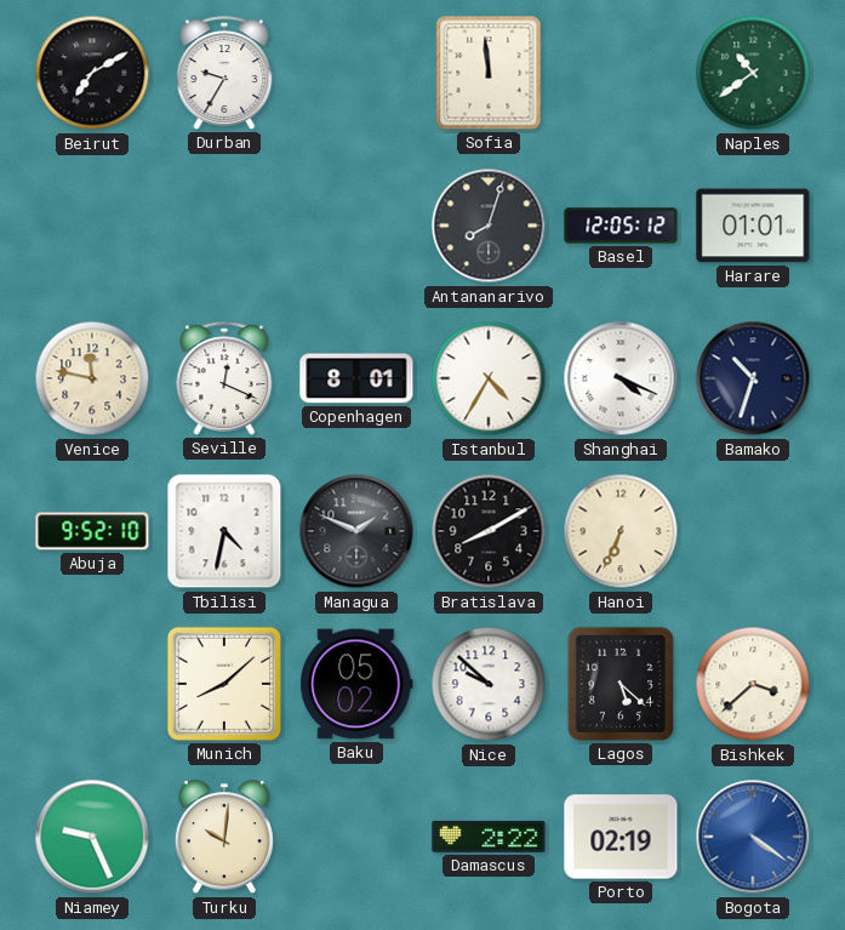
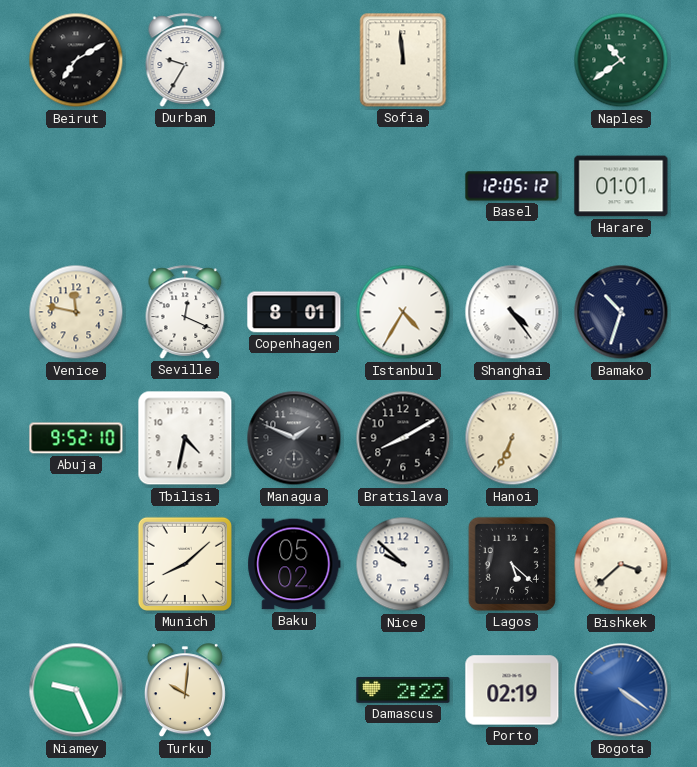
Antananarivo: 8:03 -> none (489, 226)
Shanghai: 4:19 -> 4:24 (512, 312)
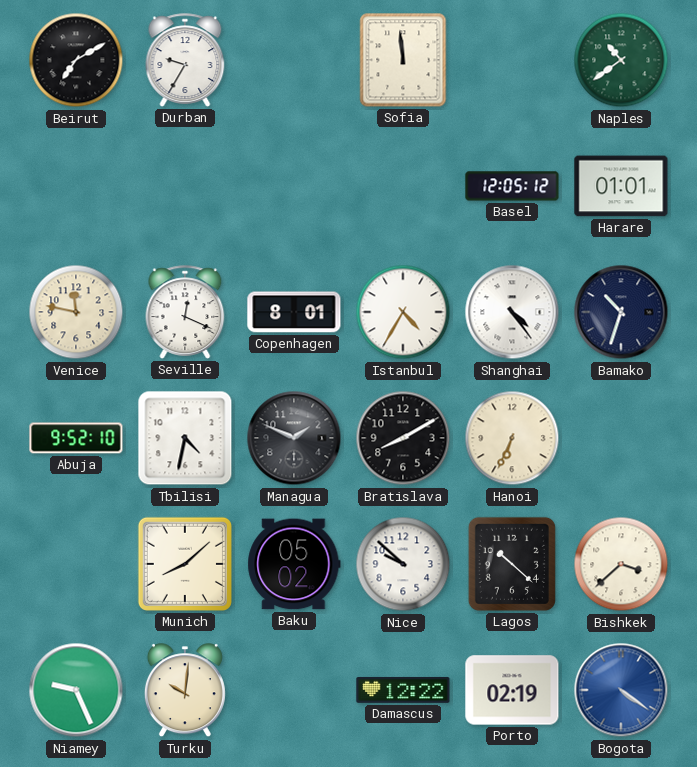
Lagos: 5:22 -> 10:22 (512, 564)
Damascus: 2:22 -> 12:22 (403, 690)
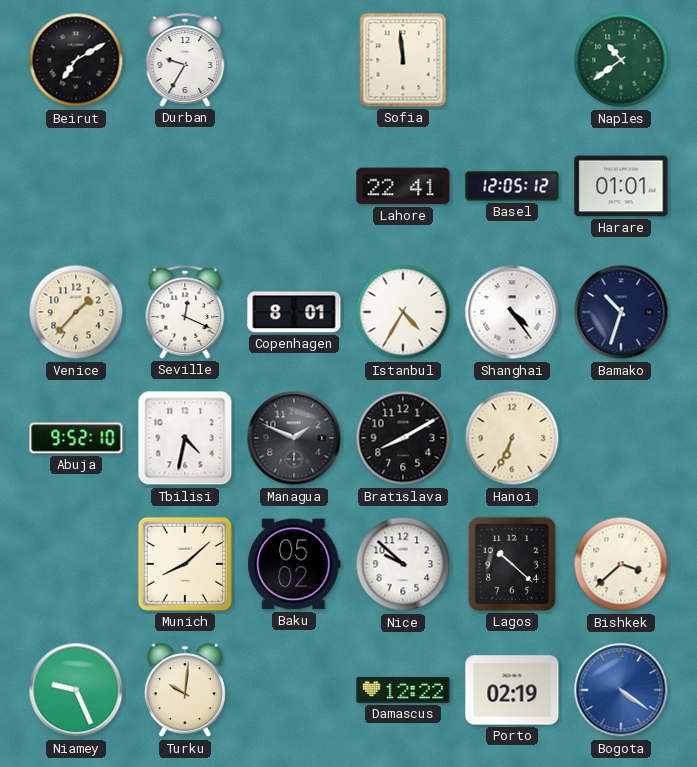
Lahore: none -> 22:41 (403, 186)
Venice: 11:47 -> 1:37 (76, 312)
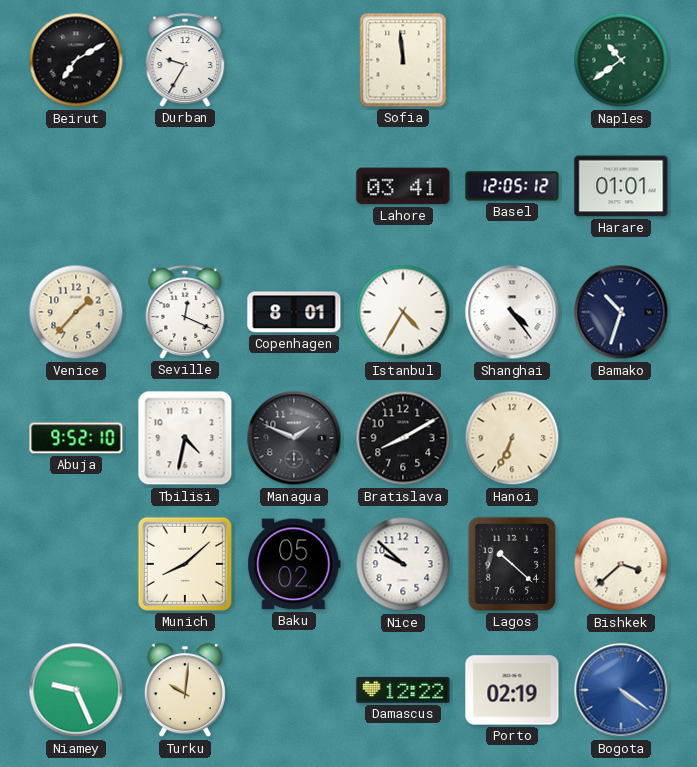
Lahore: 22:41 -> 03:41 (403, 186)
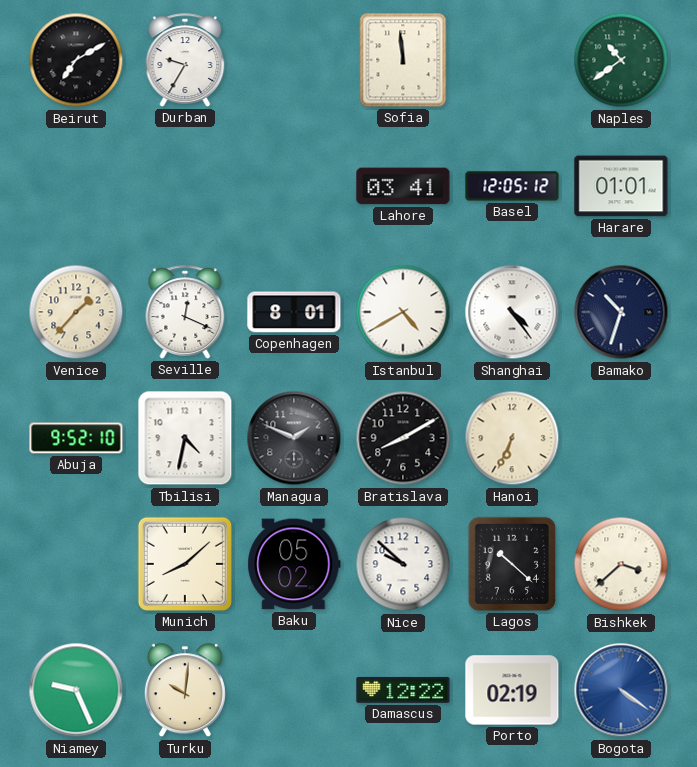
Istanbul: 4:35 -> 4:40 (403, 312)
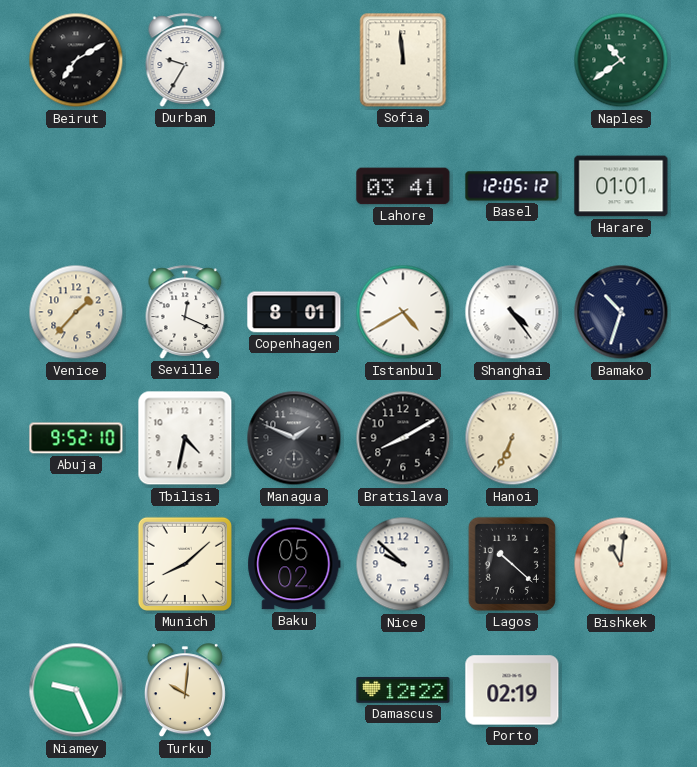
Bishkek: 3:38 -> 11:01 (621, 564)
Bogota: 4:21 -> none (621, 690)
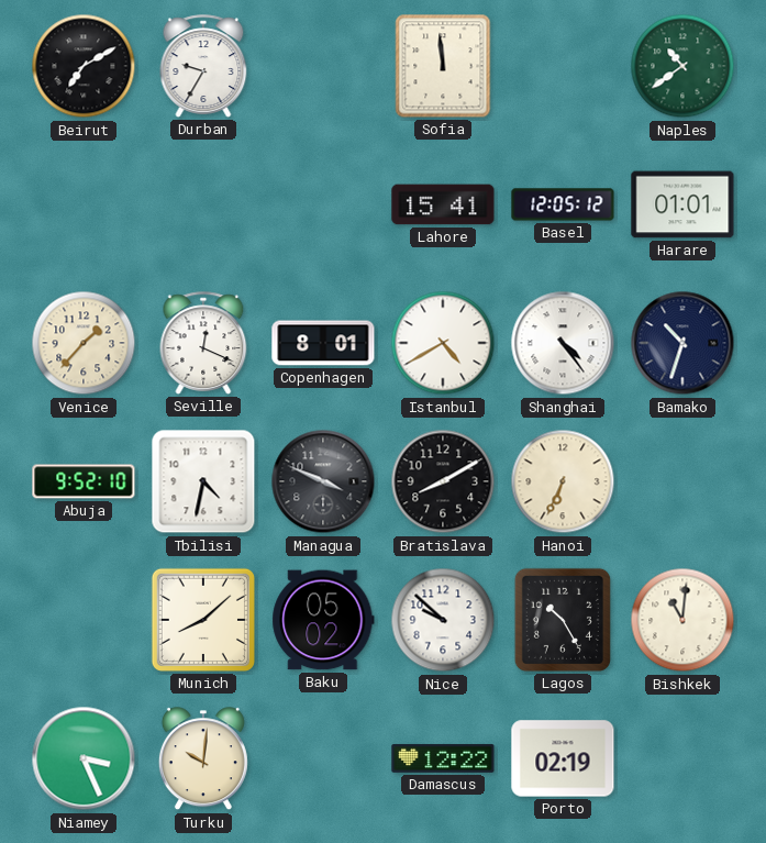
Lahore: 03:41 -> 15:41 (443, 204)
Managua: 1:49 -> 3:49 (323, 481)
Lagos: 10:22 -> 10:25 (563, 620)
Niamey: 9:26 -> 3:26 (84, 758)
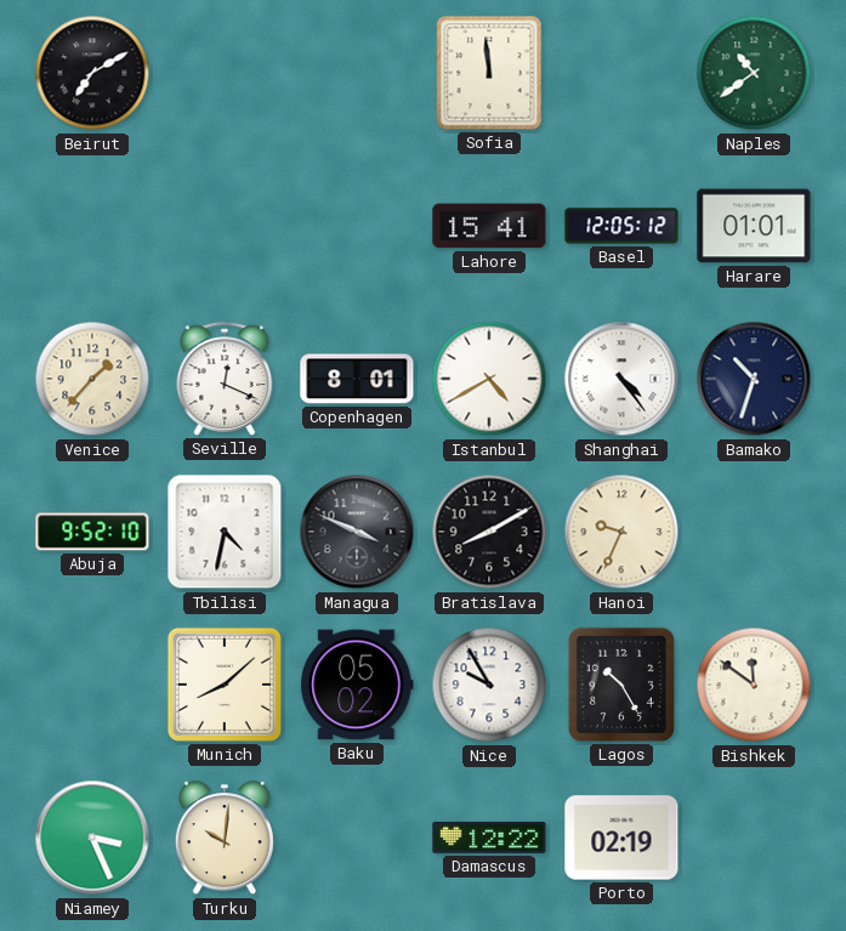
Durban: 9:35 -> none (203, 66)
Hanoi: 6:34 -> 9:34 (621, 532)
Nice: 9:52 -> 9:55 (489, 685)
Bishkek: 11:01 -> 11:51 (754, 685)
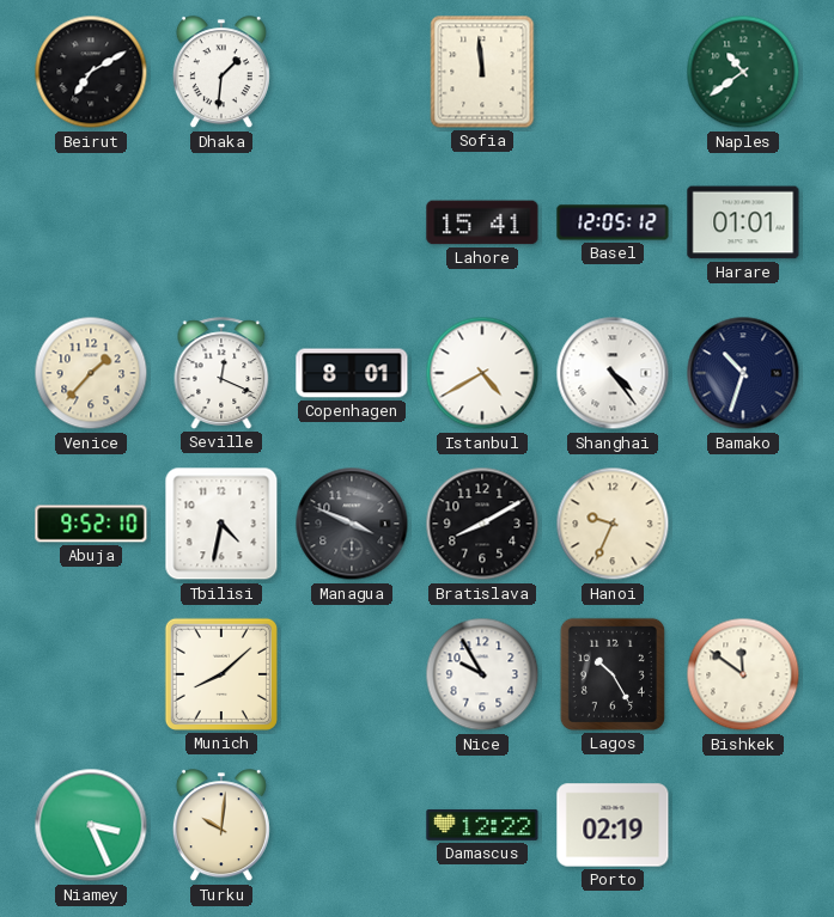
Dhaka: none -> 1:31 (221, 73)
Baku: 05:02 -> none (357, 685)
